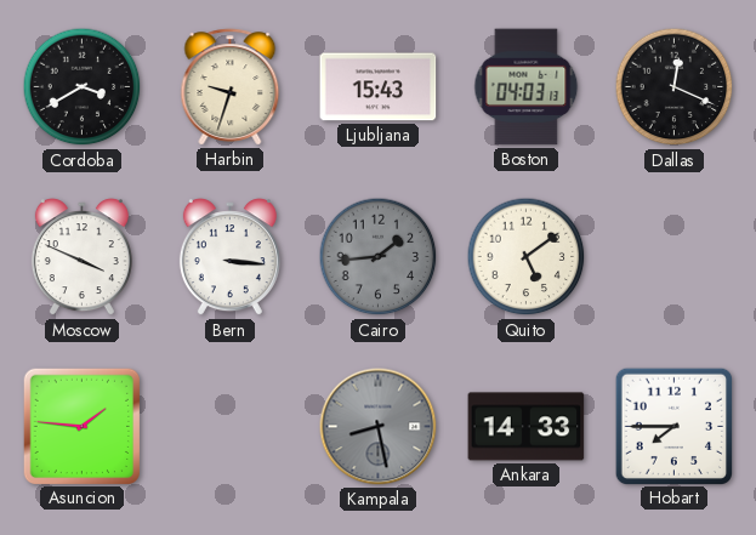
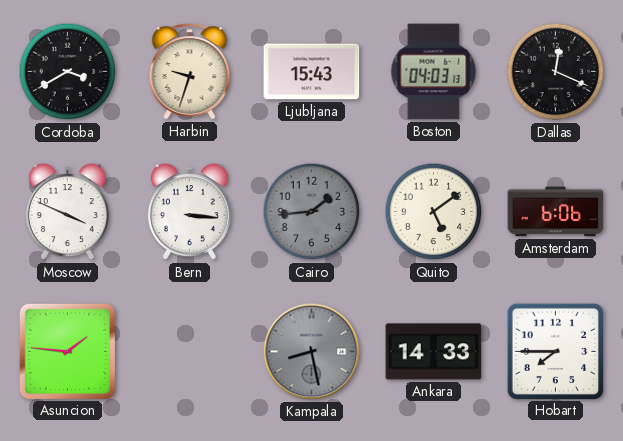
Amsterdam: none -> 6:06 (556, 212)
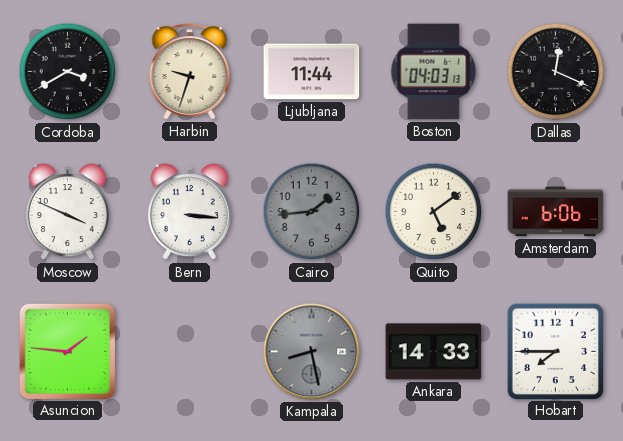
Ljubljana: 15:43 -> 11:44 (312, 72)
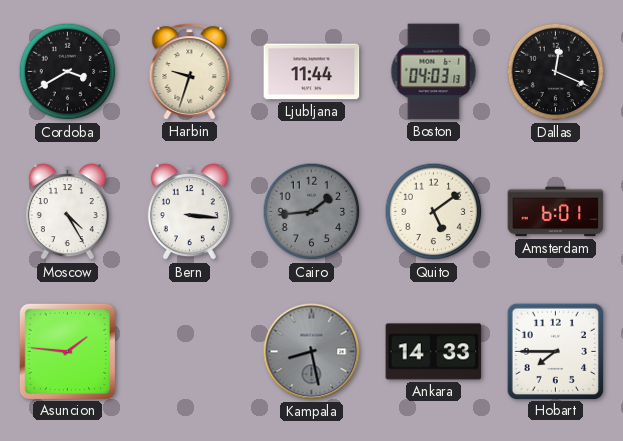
Moscow: 3:49 -> 4:25 (67, 212)
Amsterdam: 6:06 -> 6:01 (556, 212)
